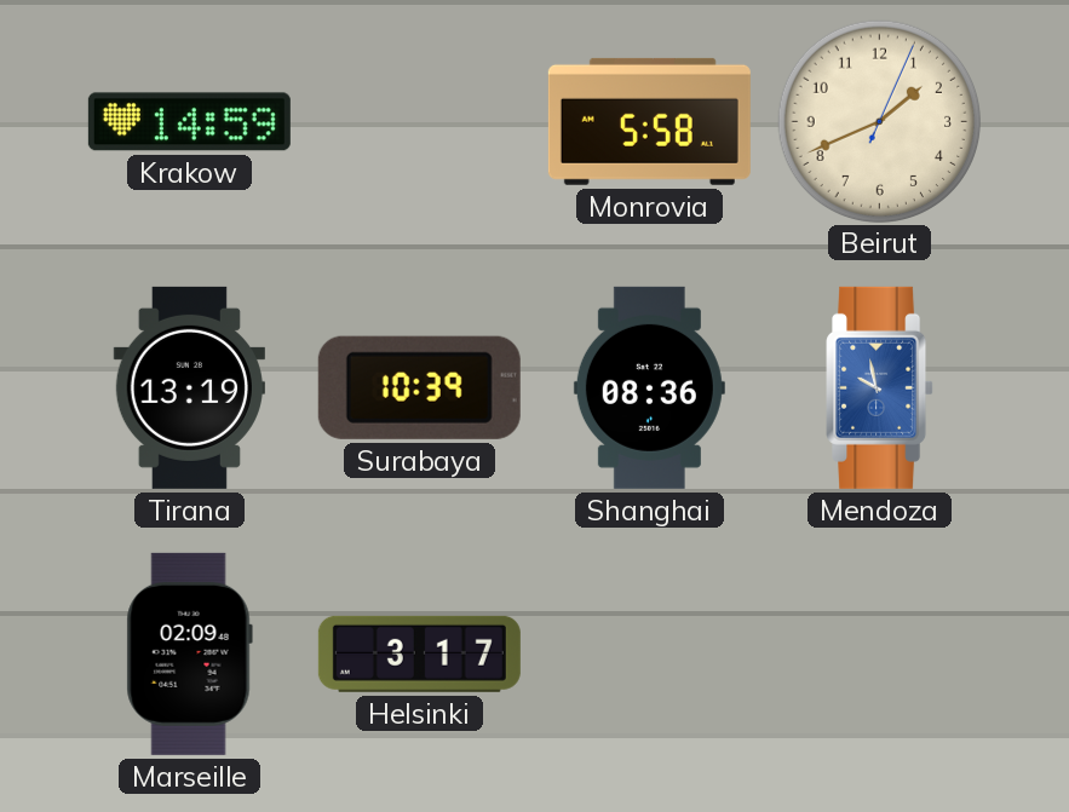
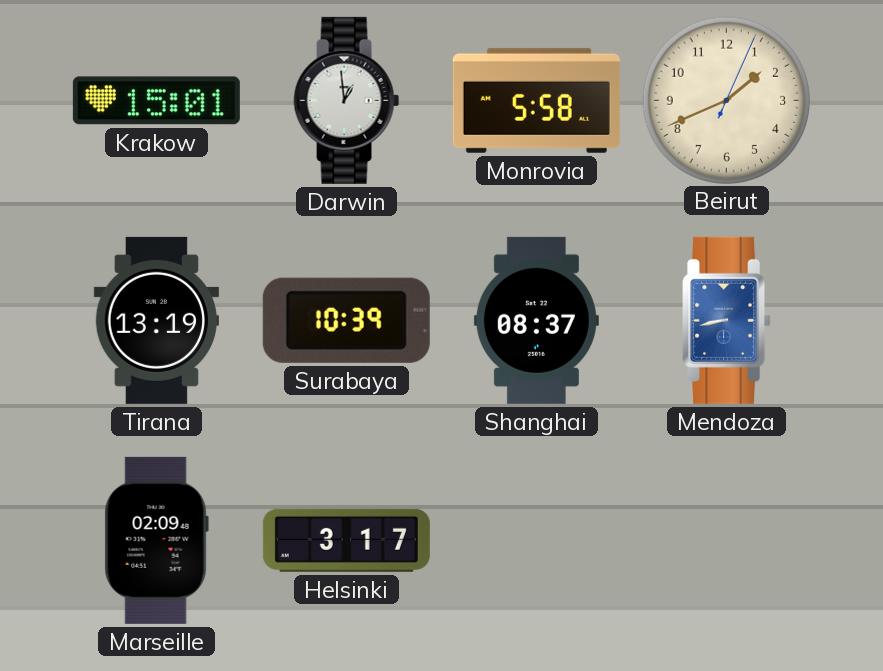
Krakow: 14:59 -> 15:01 (156, 101)
Darwin: none -> 12:59 (347, 100)
Shanghai: 08:36 -> 08:37 (536, 320)
Mendoza: 9:58 -> 8:43 (727, 320)
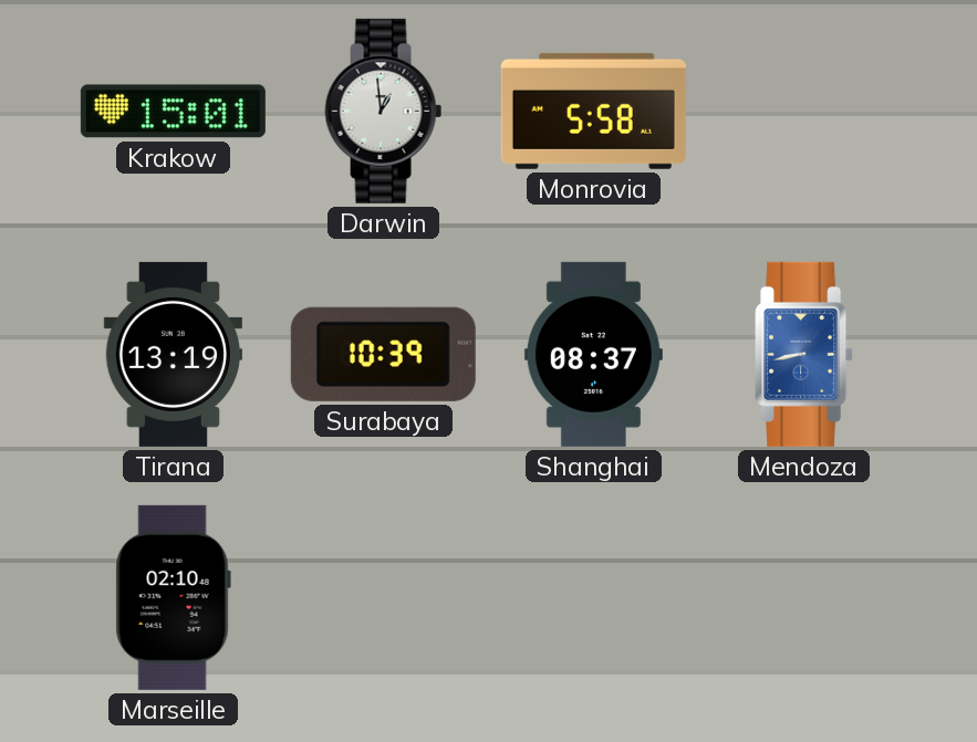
Beirut: 1:41 -> none (726, 100)
Marseille: 02:09 -> 02:10 (173, 597)
Helsinki: 3:17 -> none (346, 540)
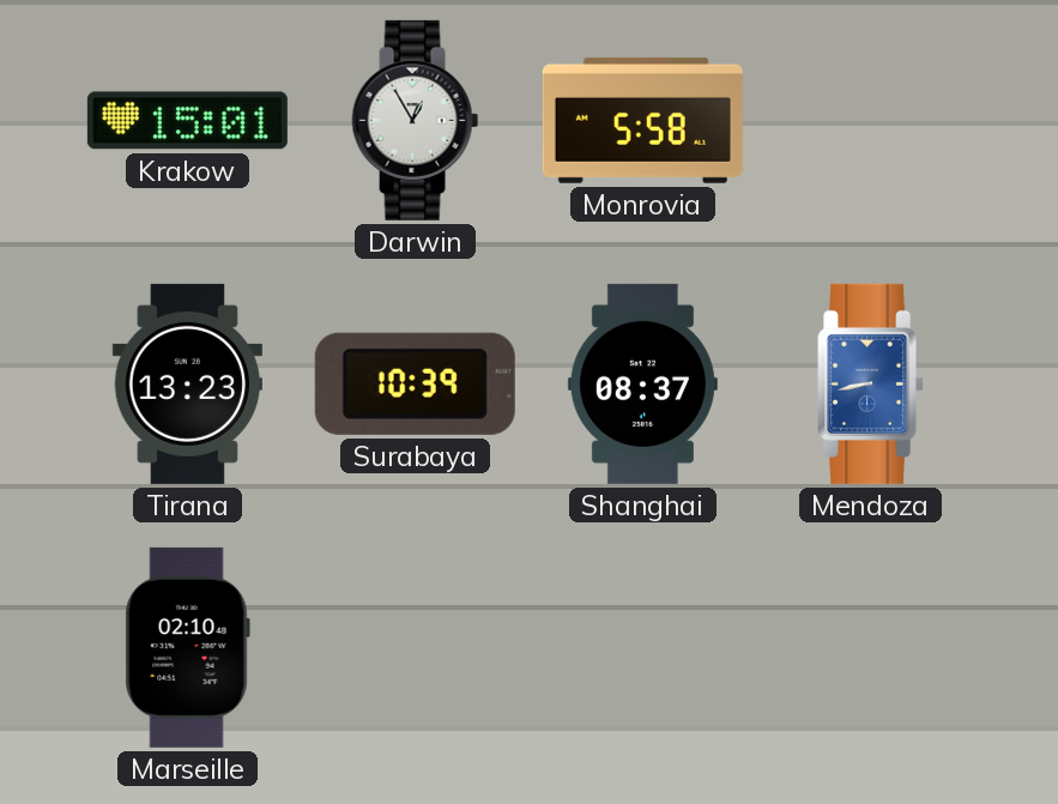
Darwin: 12:59 -> 12:55 (416, 120)
Tirana: 13:19 -> 13:23 (187, 383)
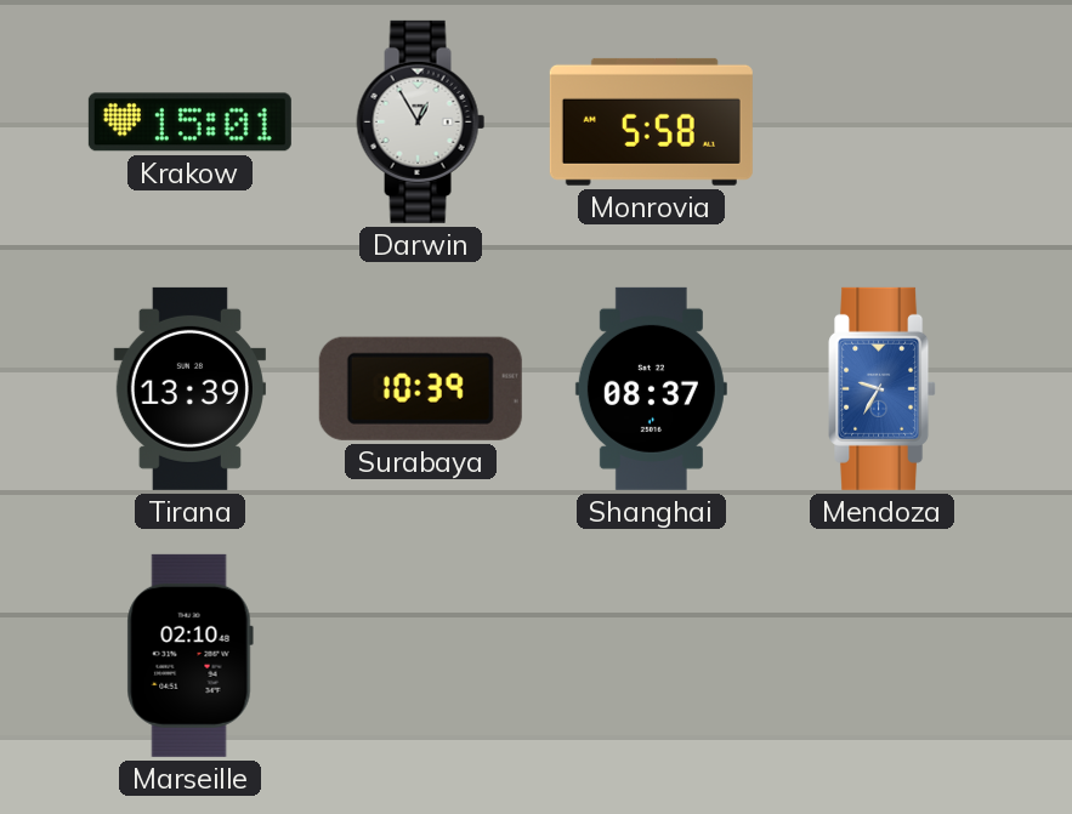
Tirana: 13:23 -> 13:39 (189, 388)
Mendoza: 8:43 -> 9:35 (883, 388)
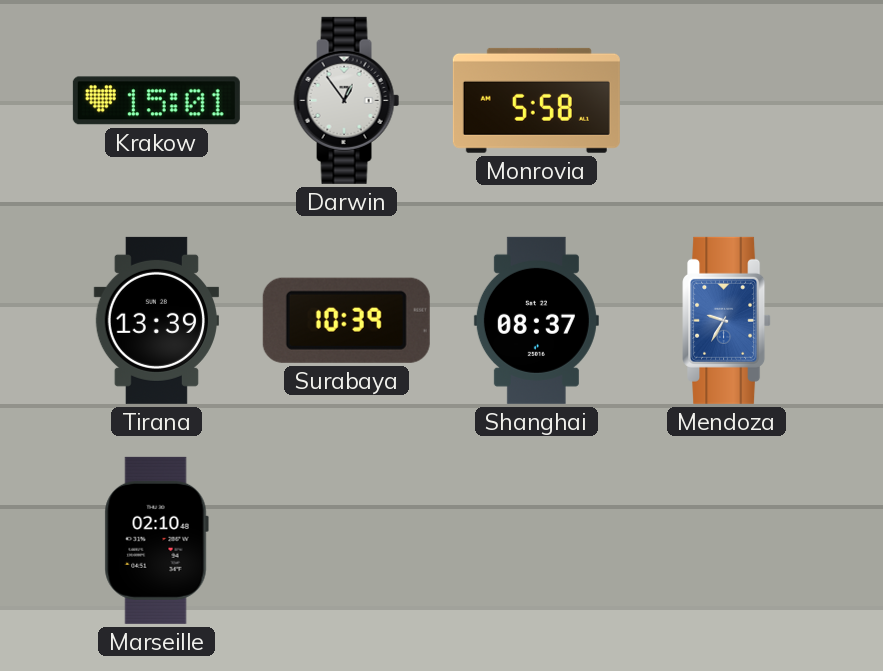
Darwin: 12:55 -> 12:54 (347, 100)
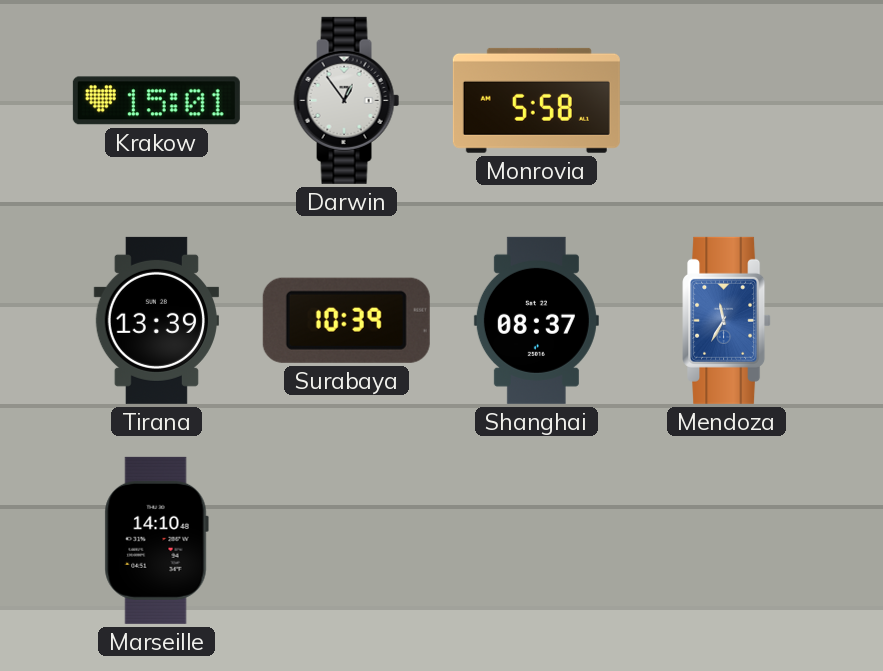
Mendoza: 9:35 -> 11:35 (727, 320)
Marseille: 02:10 -> 14:10 (156, 540)
